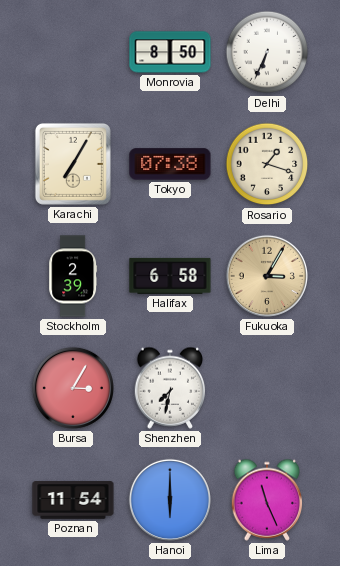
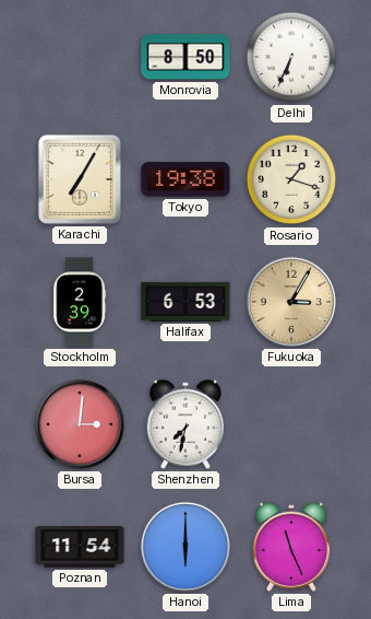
Tokyo: 07:38 -> 19:38 (185, 179)
Halifax: 6:58 -> 6:53 (185, 302)
Bursa: 3:05 -> 3:01 (80, 424)
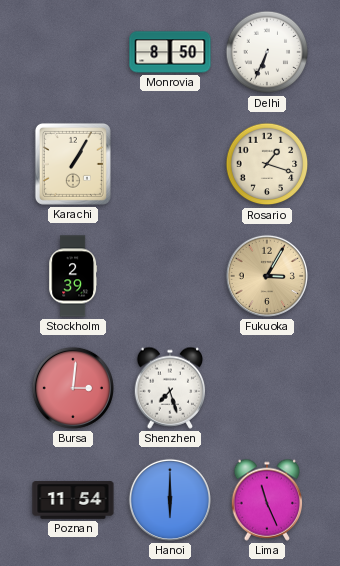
Karachi: 7:05 -> 1:05 (73, 164)
Tokyo: 19:38 -> none (185, 179)
Halifax: 6:53 -> none (185, 302)
Shenzhen: 7:32 -> 7:27 (170, 388)
